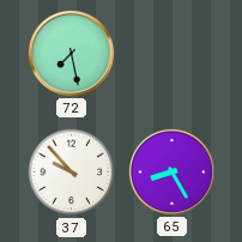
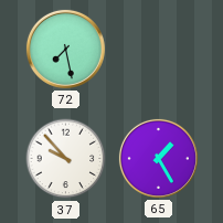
65: 8:25 -> 1:25 (158, 158)
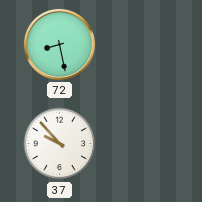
72: 7:28 -> 8:28 (59, 44)
65: 1:25 -> none (158, 158)
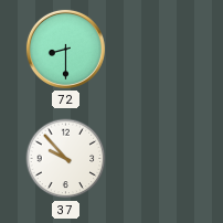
72: 8:28 -> 8:30 (65, 49)
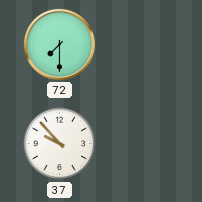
72: 8:30 -> 7:30 (59, 44)
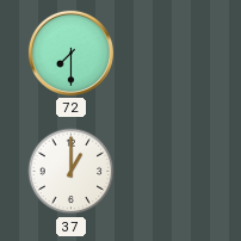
37: 9:53 -> 1:00 (72, 172)
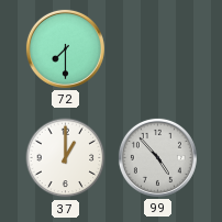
99: none -> 4:53 (157, 157)
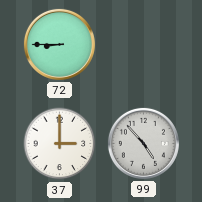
72: 7:30 -> 8:45 (59, 44)
37: 1:00 -> 3:00 (60, 144)
